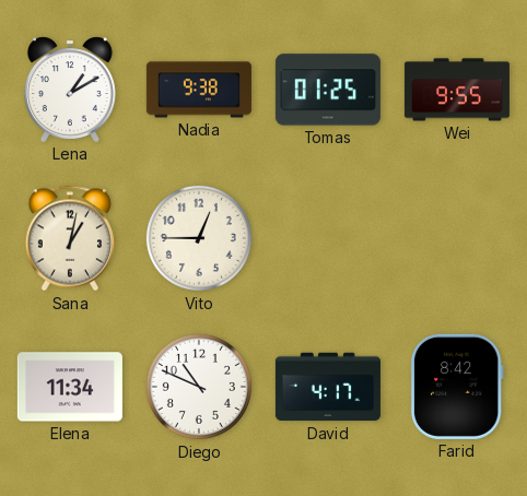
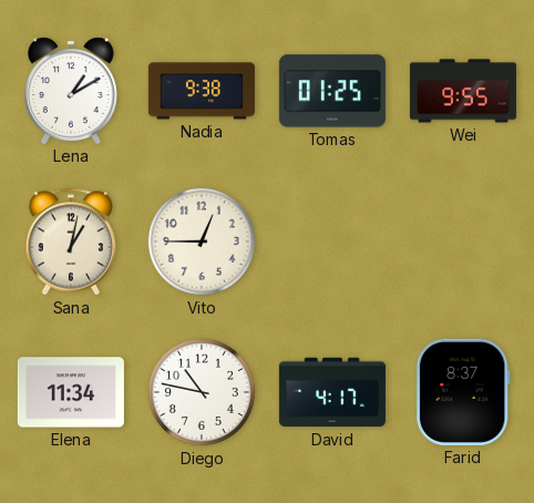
Diego: 10:49 -> 10:47 (202, 392)
Farid: 8:42 -> 8:37 (463, 392)
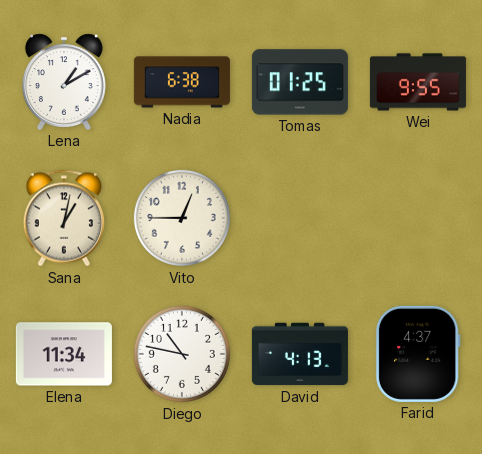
Nadia: 9:38 -> 6:38 (182, 82)
David: 4:17 -> 4:13 (300, 354)
Farid: 8:37 -> 4:37 (418, 354)
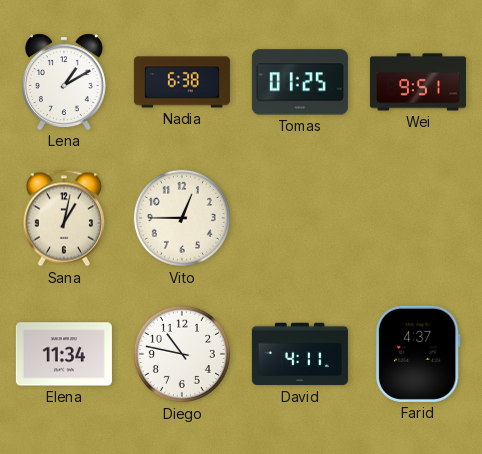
Wei: 9:55 -> 9:51 (418, 82)
David: 4:13 -> 4:11 (300, 354)
